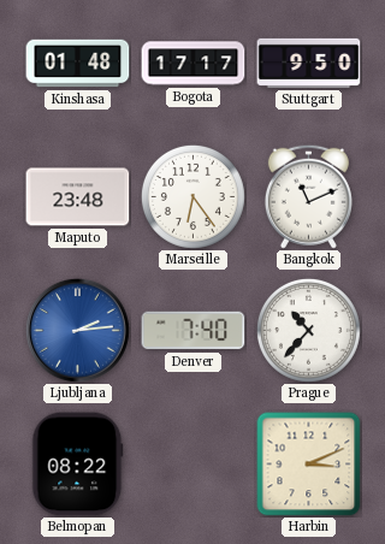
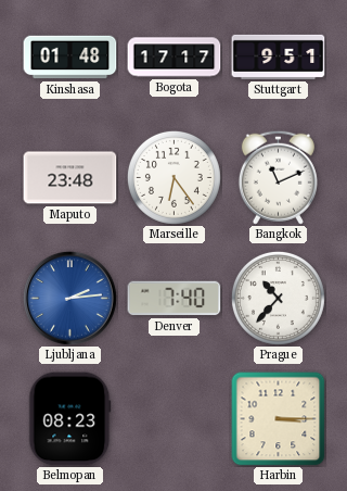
Stuttgart: 9:50 -> 9:51 (279, 56)
Belmopan: 08:22 -> 08:23 (70, 419)
Harbin: 3:11 -> 3:15 (279, 419)
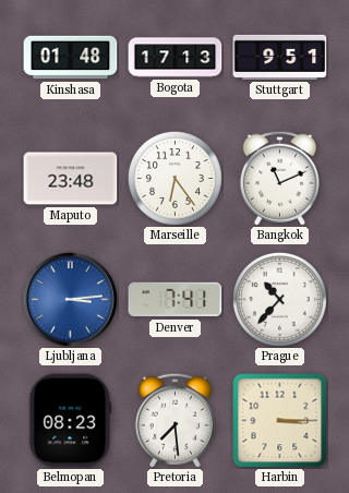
Bogota: 17:17 -> 17:13 (176, 58)
Ljubljana: 2:14 -> 3:14 (70, 299)
Denver: 7:40 -> 7:41 (176, 300)
Pretoria: none -> 7:29 (174, 420)
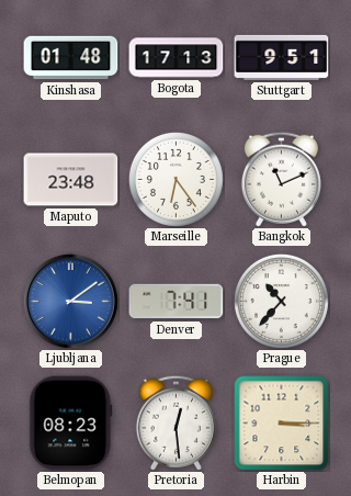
Ljubljana: 3:14 -> 3:09 (70, 301)
Pretoria: 7:29 -> 12:29 (175, 422)
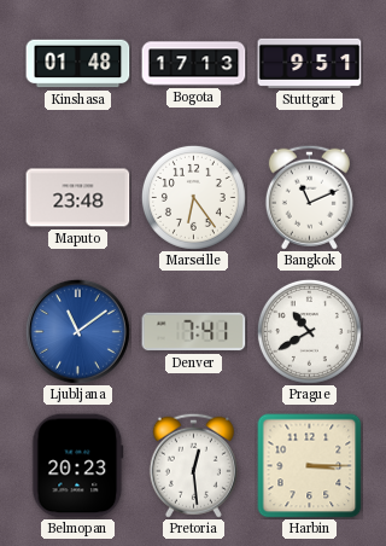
Ljubljana: 3:09 -> 11:09 (77, 331)
Prague: 10:37 -> 10:40 (309, 331)
Belmopan: 08:23 -> 20:23 (78, 466)
